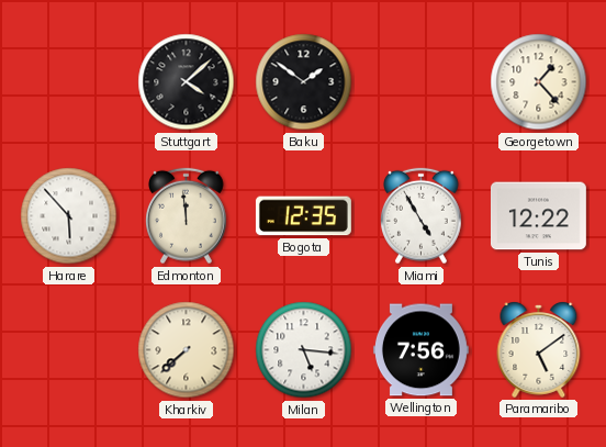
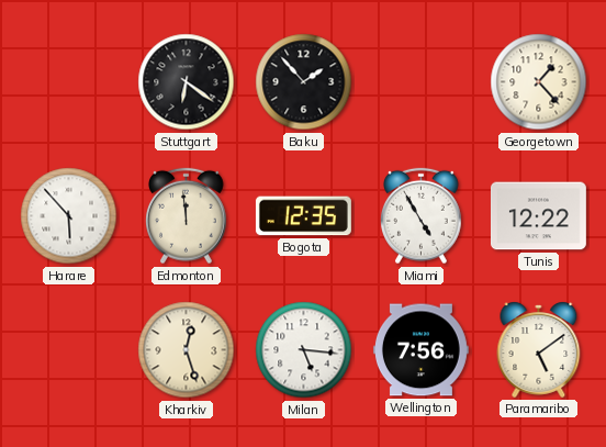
Stuttgart: 4:08 -> 6:21 (187, 82)
Baku: 1:51 -> 1:53 (304, 82)
Kharkiv: 7:38 -> 12:27 (187, 350)
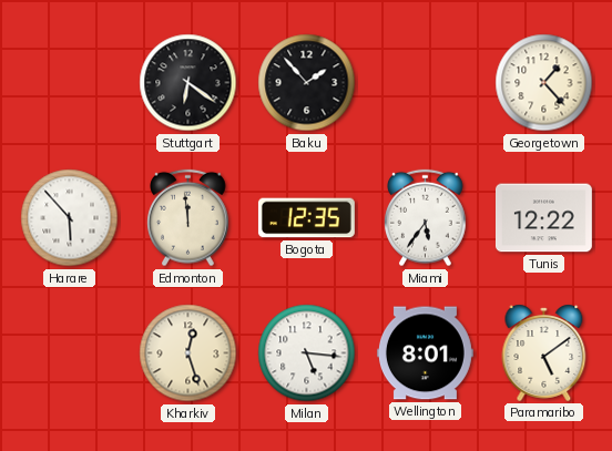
Miami: 4:55 -> 5:36 (426, 218)
Wellington: 7:56 -> 8:01 (425, 353)
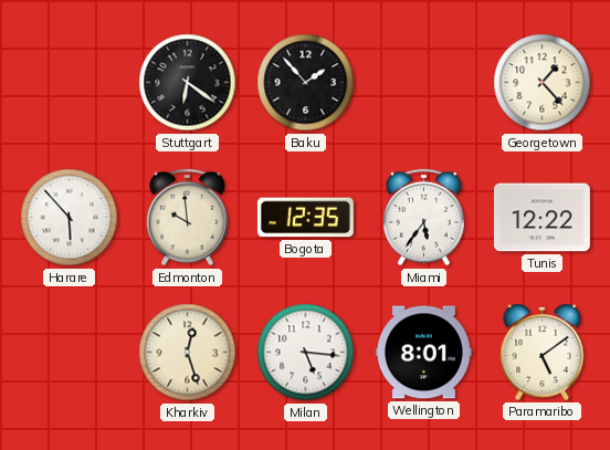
Edmonton: 11:59 -> 9:59 (188, 218)
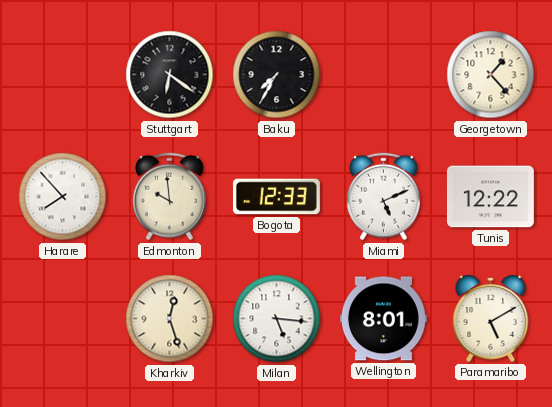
Baku: 1:53 -> 7:35 (277, 75)
Harare: 5:53 -> 7:53 (63, 197)
Bogota: 12:35 -> 12:33 (276, 197)
Miami: 5:36 -> 5:11 (384, 197)
Paramaribo: 5:09 -> 5:10 (491, 318)
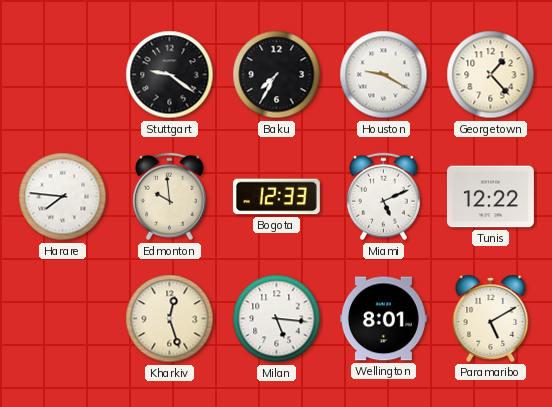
Stuttgart: 6:21 -> 9:21 (170, 75)
Houston: none -> 9:20 (384, 75)
Harare: 7:53 -> 7:46 (63, 197)
